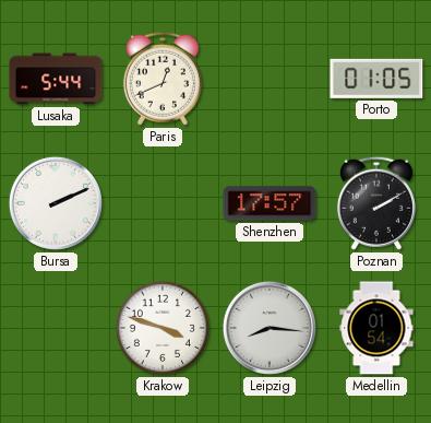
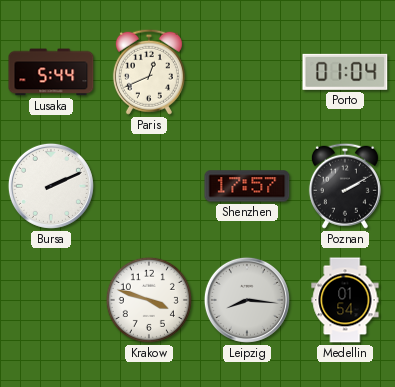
Porto: 01:05 -> 01:04 (345, 72)
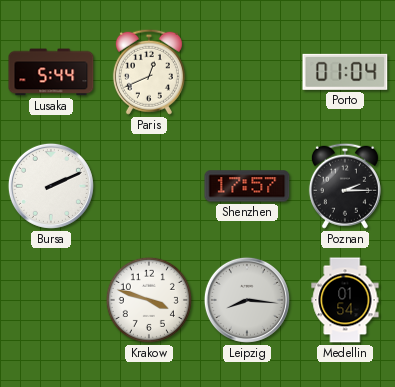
Poznan: 2:10 -> 2:15 (345, 186)
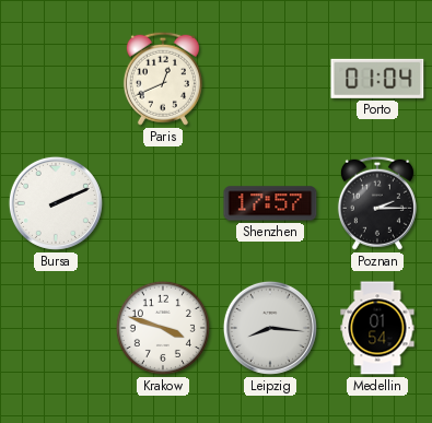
Lusaka: 5:44 -> none (51, 72)
